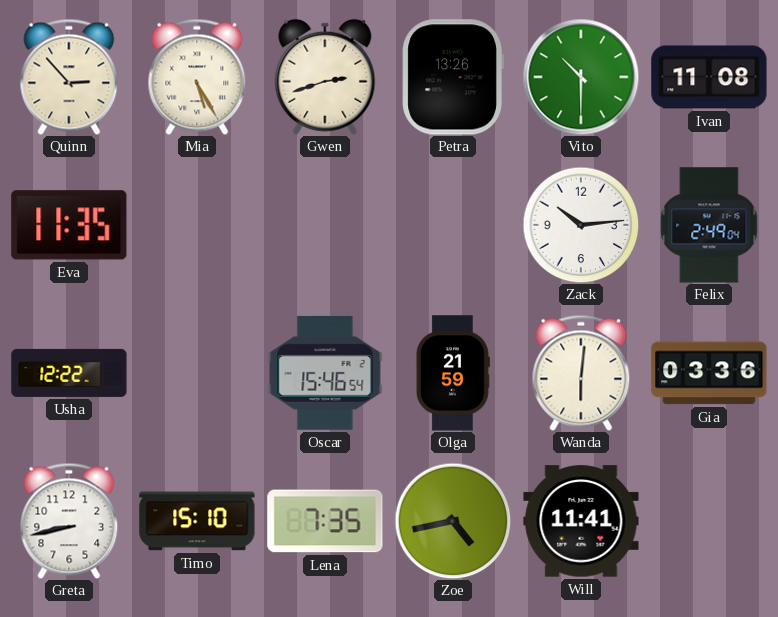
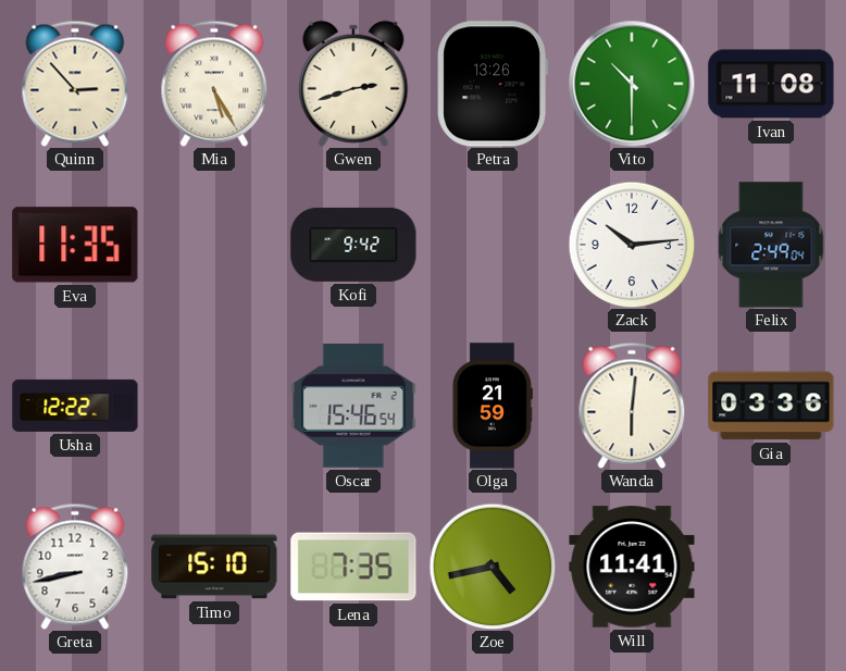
Kofi: none -> 9:42 (353, 245)
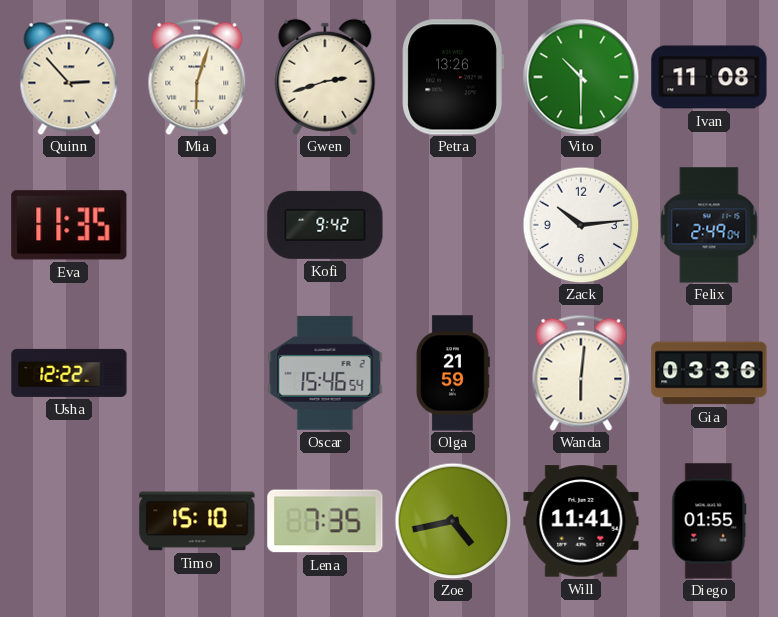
Mia: 5:25 -> 6:03 (197, 77)
Greta: 8:43 -> none (75, 567)
Diego: none -> 01:55 (709, 521)
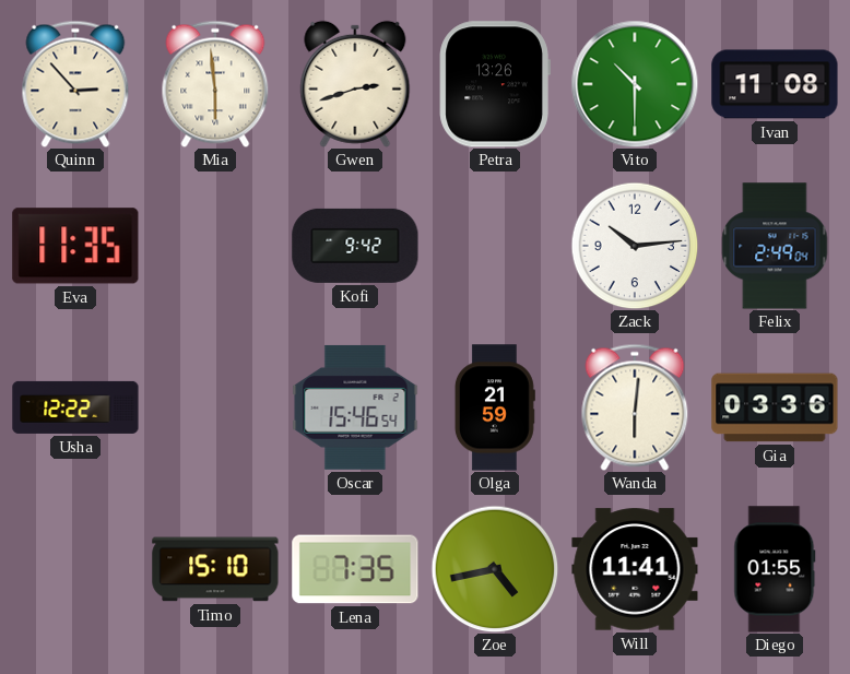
Mia: 6:03 -> 5:59 (215, 84)
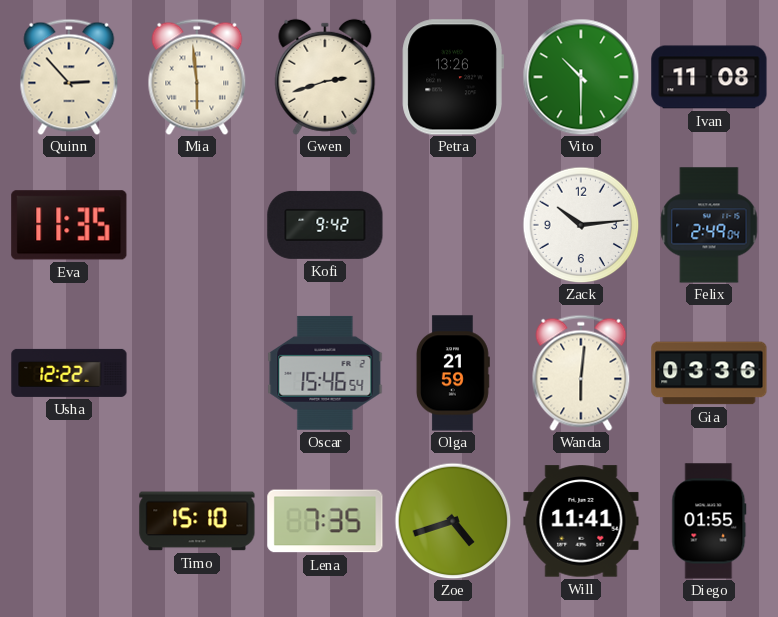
Zoe: 4:43 -> 4:42 (453, 521)
